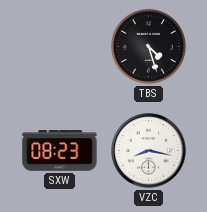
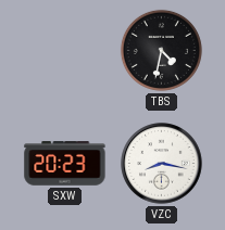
TBS: 4:27 -> 4:32 (161, 50)
SXW: 08:23 -> 20:23 (65, 164)
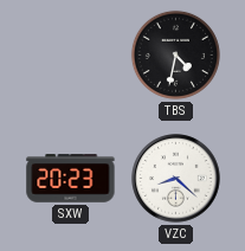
VZC: 8:17 -> 8:22 (176, 179)
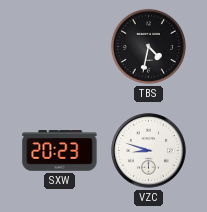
VZC: 8:22 -> 8:48 (149, 151)
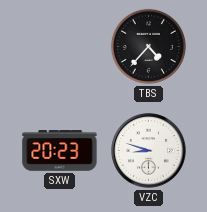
TBS: 4:32 -> 4:37 (148, 46)
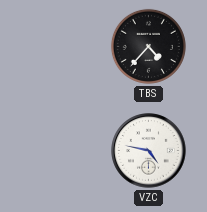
SXW: 20:23 -> none (60, 151)
VZC: 8:48 -> 4:47 (149, 151)
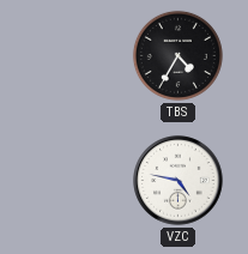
TBS: 4:37 -> 4:35 (177, 55)
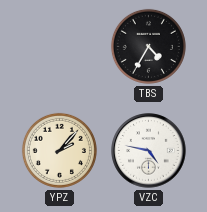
YPZ: none -> 2:07 (59, 150)
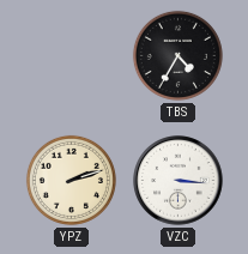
YPZ: 2:07 -> 2:12 (71, 180)
VZC: 4:47 -> 3:16 (179, 181)
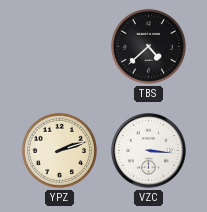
TBS: 4:35 -> 4:38 (148, 46)
